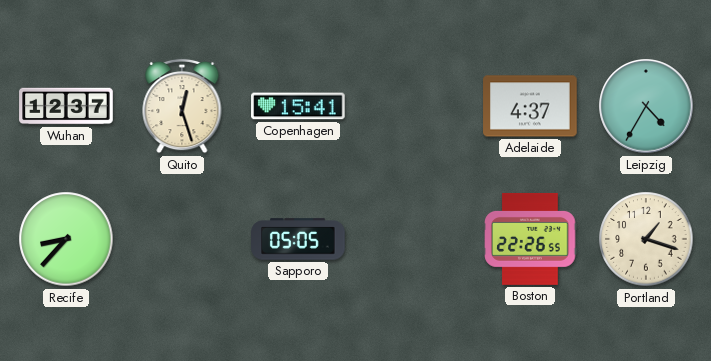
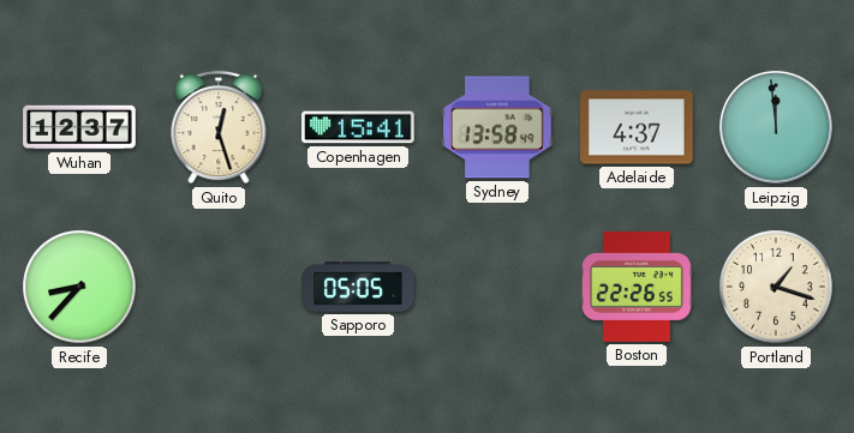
Sydney: none -> 13:58 (497, 127)
Leipzig: 4:35 -> 11:59 (776, 127)
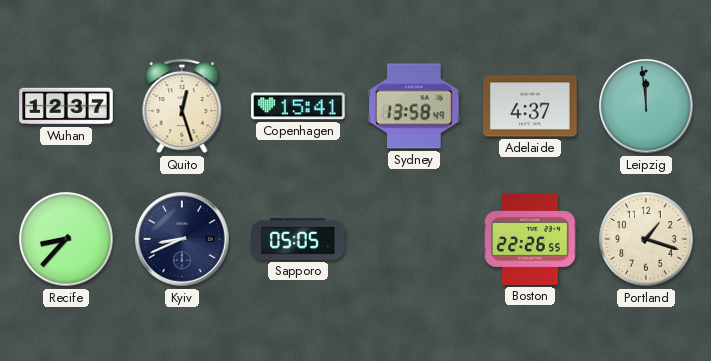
Kyiv: none -> 8:41 (182, 239)
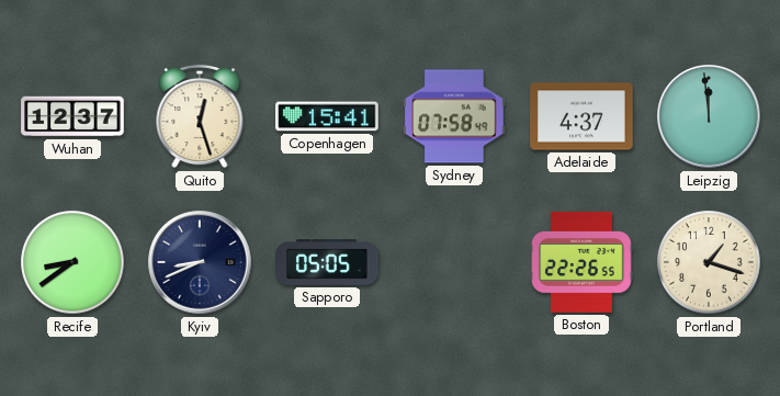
Sydney: 13:58 -> 07:58 (454, 116)
Recife: 8:37 -> 8:39 (72, 262)
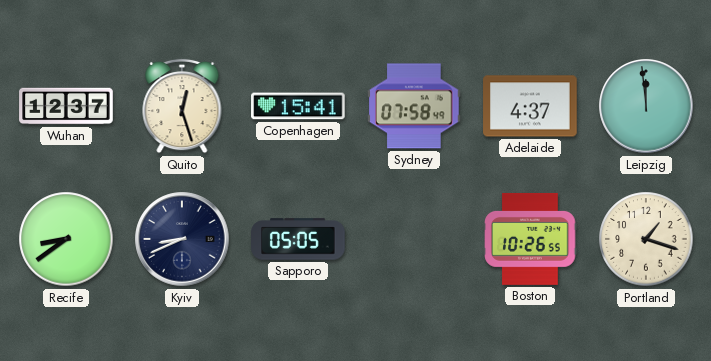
Boston: 22:26 -> 10:26 (530, 239)
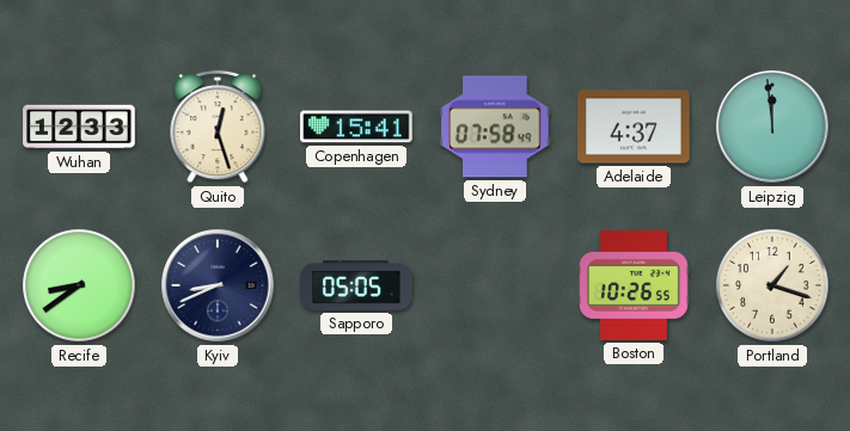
Wuhan: 12:37 -> 12:33 (79, 127)
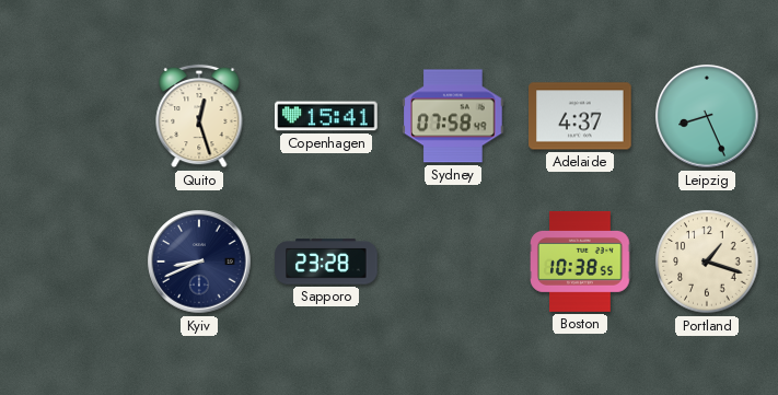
Wuhan: 12:33 -> none (79, 127)
Leipzig: 11:59 -> 8:26 (707, 116)
Recife: 8:39 -> none (79, 285)
Sapporo: 05:05 -> 23:28 (326, 262)
Boston: 10:26 -> 10:38 (580, 262)
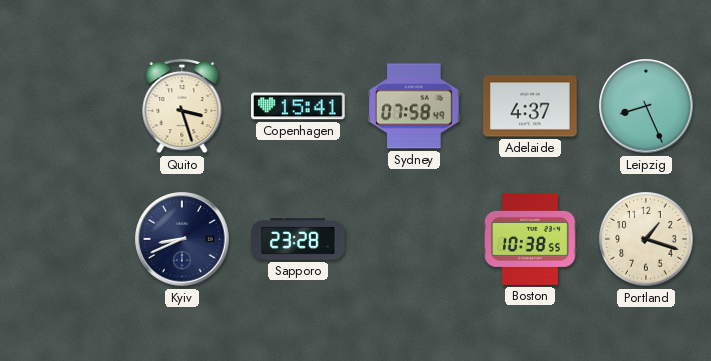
Quito: 12:27 -> 3:27 (182, 106)
